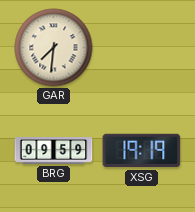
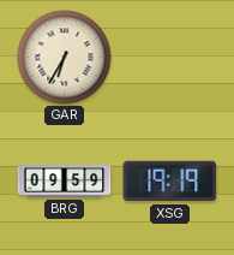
GAR: 7:31 -> 6:35 (65, 58)
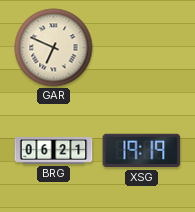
GAR: 6:35 -> 6:49 (54, 48)
BRG: 09:59 -> 06:21 (54, 151)
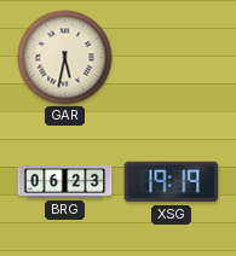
GAR: 6:49 -> 5:32 (65, 58)
BRG: 06:21 -> 06:23 (65, 182)
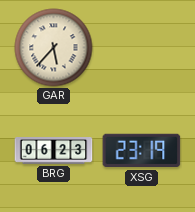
GAR: 5:32 -> 5:37 (54, 48)
XSG: 19:19 -> 23:19 (142, 151)
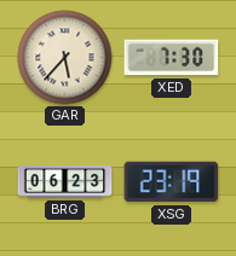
XED: none -> 7:30 (172, 58)
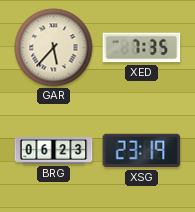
XED: 7:30 -> 7:35 (142, 48)
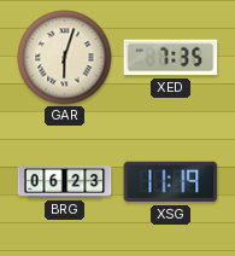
GAR: 5:37 -> 6:03 (65, 58)
XSG: 23:19 -> 11:19 (171, 182)
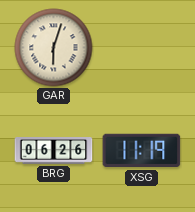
XED: 7:35 -> none (171, 58)
BRG: 06:23 -> 06:26 (54, 151)
